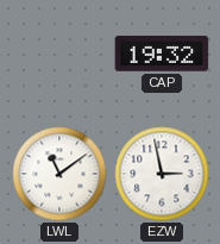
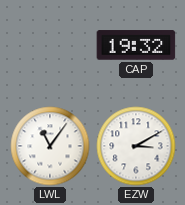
LWL: 11:09 -> 11:06 (50, 146)
EZW: 2:58 -> 3:10 (136, 146)
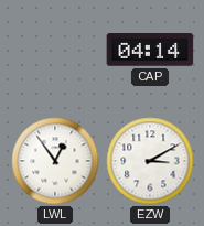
CAP: 19:32 -> 04:14 (150, 50)
LWL: 11:06 -> 12:54 (55, 161)
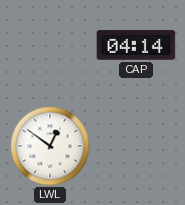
LWL: 12:54 -> 12:51 (50, 146)
EZW: 3:10 -> none (150, 161)
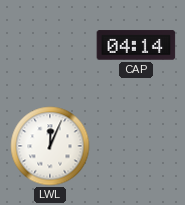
LWL: 12:51 -> 12:04 (50, 146)
